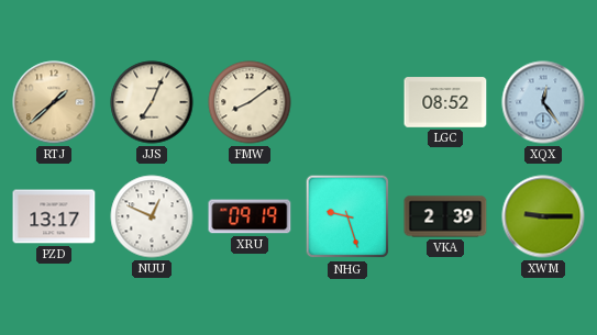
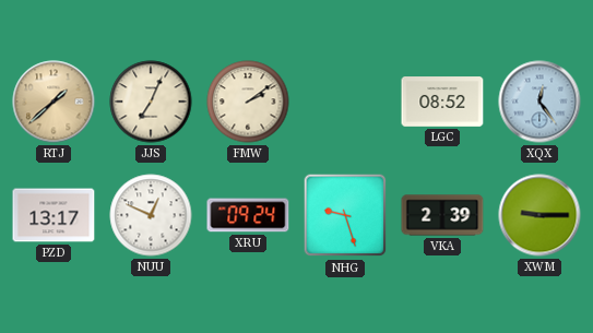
FMW: 8:09 -> 2:09 (248, 102)
XRU: 09:19 -> 09:24 (248, 215)
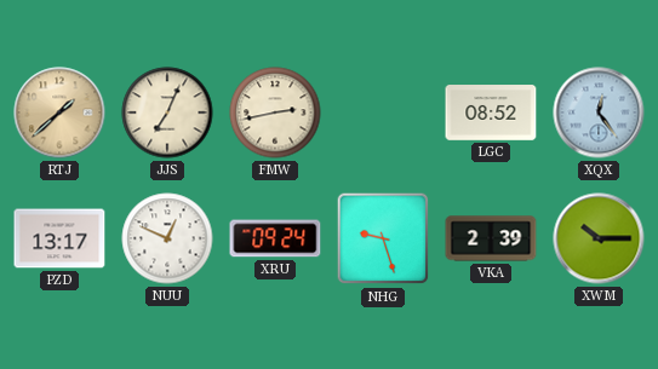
FMW: 2:09 -> 2:43 (275, 113)
XWM: 9:15 -> 10:15 (599, 238)
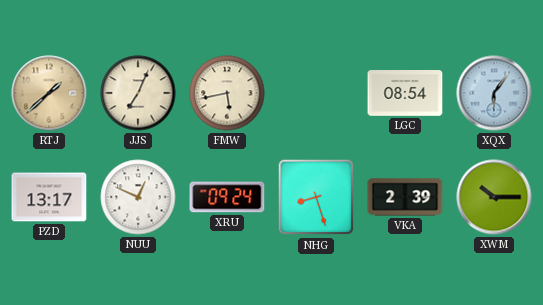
FMW: 2:43 -> 5:43 (227, 93)
LGC: 08:52 -> 08:54 (405, 93)
XQX: 12:24 -> 6:06 (494, 93)
NHG: 9:27 -> 8:27 (316, 197)
